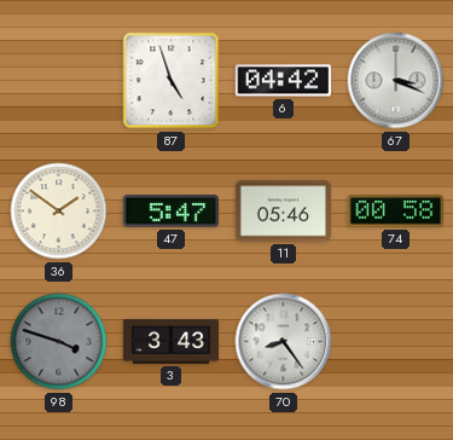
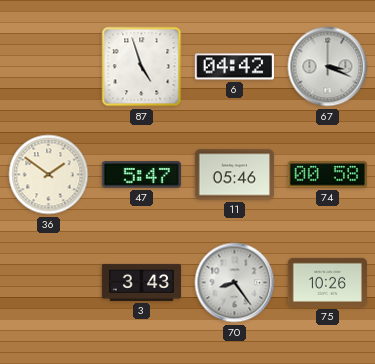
98: 3:48 -> none (59, 342)
75: none -> 10:26 (327, 282)
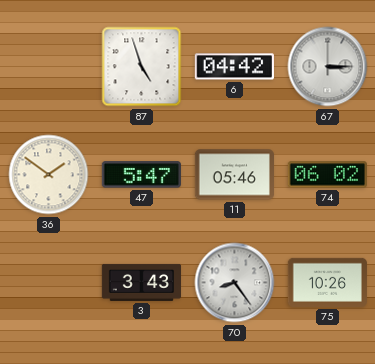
67: 3:19 -> 3:15 (328, 67)
74: 00:58 -> 06:02 (327, 175)
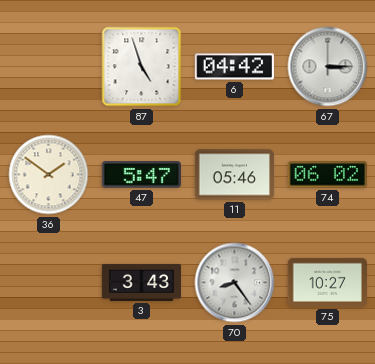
75: 10:26 -> 10:27 (327, 282)
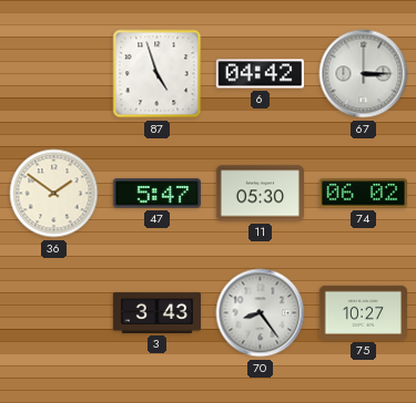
11: 05:46 -> 05:30 (260, 194)
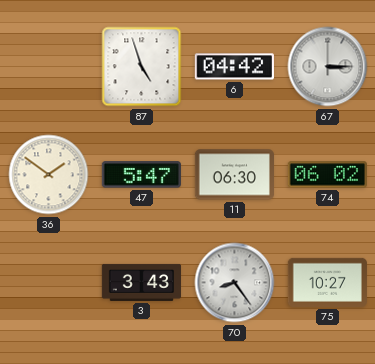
11: 05:30 -> 06:30 (234, 175)
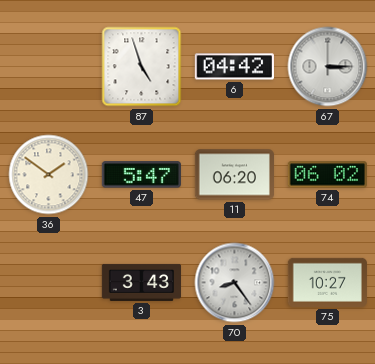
11: 06:30 -> 06:20 (234, 175)
